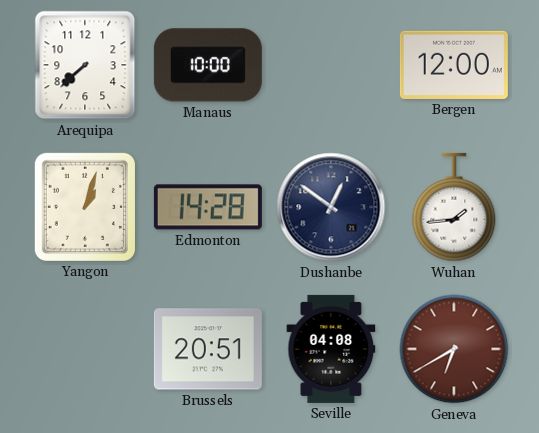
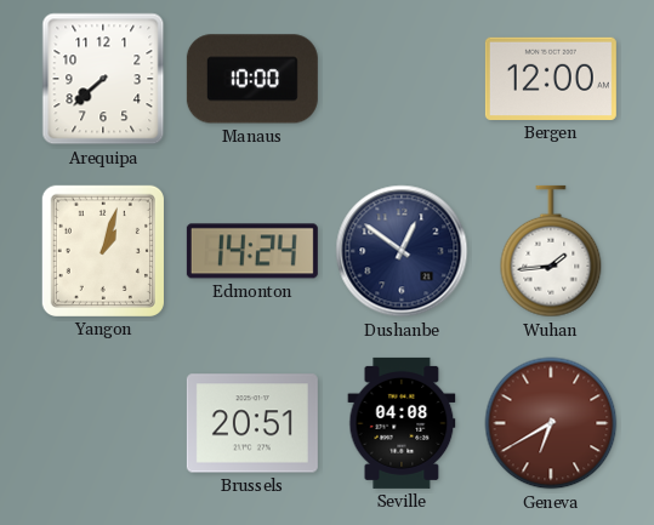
Edmonton: 14:28 -> 14:24 (252, 251)
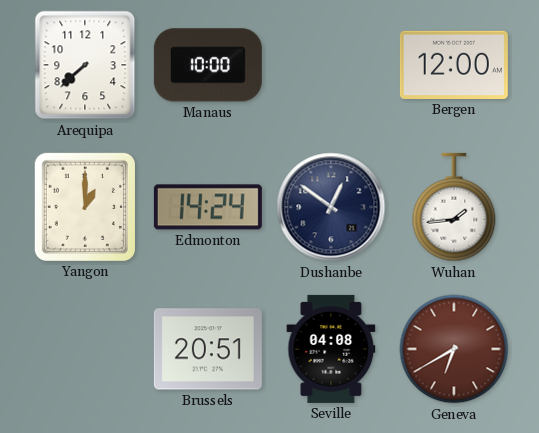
Yangon: 1:03 -> 1:00 (85, 207)
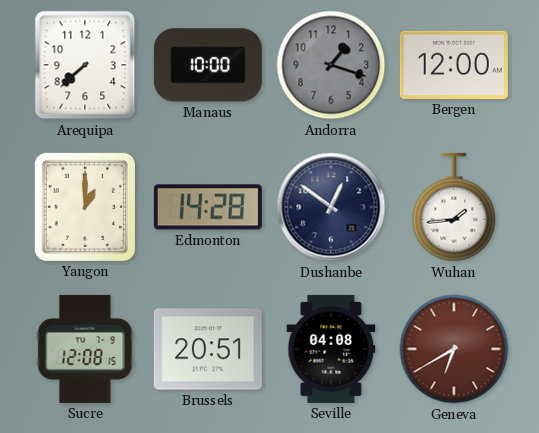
Andorra: none -> 1:18 (331, 65)
Edmonton: 14:24 -> 14:28 (208, 207)
Sucre: none -> 12:08 (85, 349)
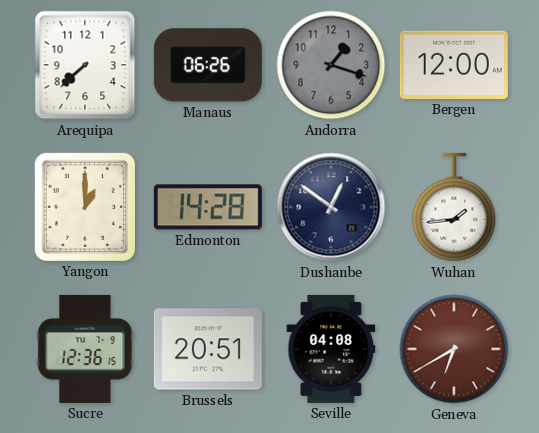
Manaus: 10:00 -> 06:26 (208, 65)
Sucre: 12:08 -> 12:36 (85, 349)
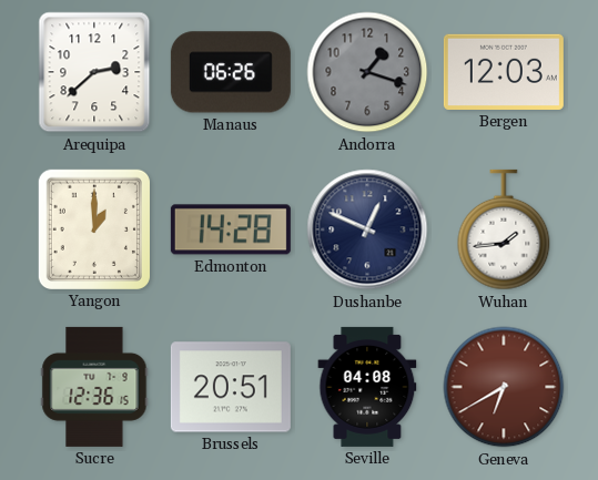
Arequipa: 7:38 -> 2:38 (94, 72)
Bergen: 12:00 -> 12:03 (504, 72)
Dushanbe: 12:51 -> 12:49 (367, 229)
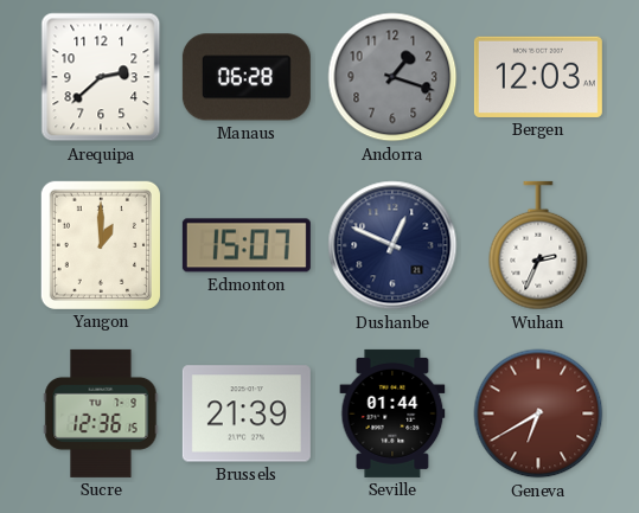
Manaus: 06:26 -> 06:28 (247, 77)
Edmonton: 14:28 -> 15:07 (247, 245)
Wuhan: 1:44 -> 2:34 (538, 245)
Brussels: 20:51 -> 21:39 (247, 413)
Seville: 04:08 -> 01:44 (392, 413)
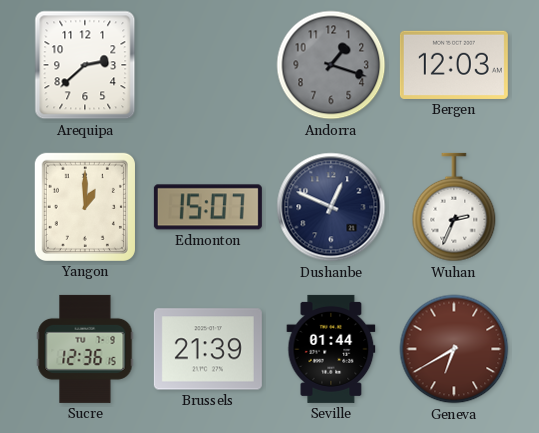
Manaus: 06:28 -> none (247, 77)
